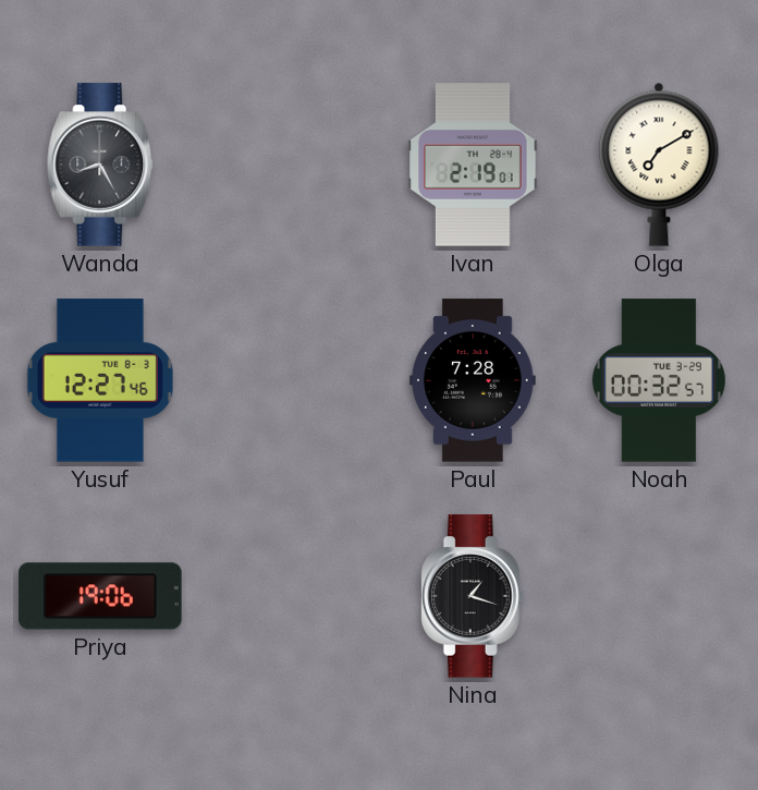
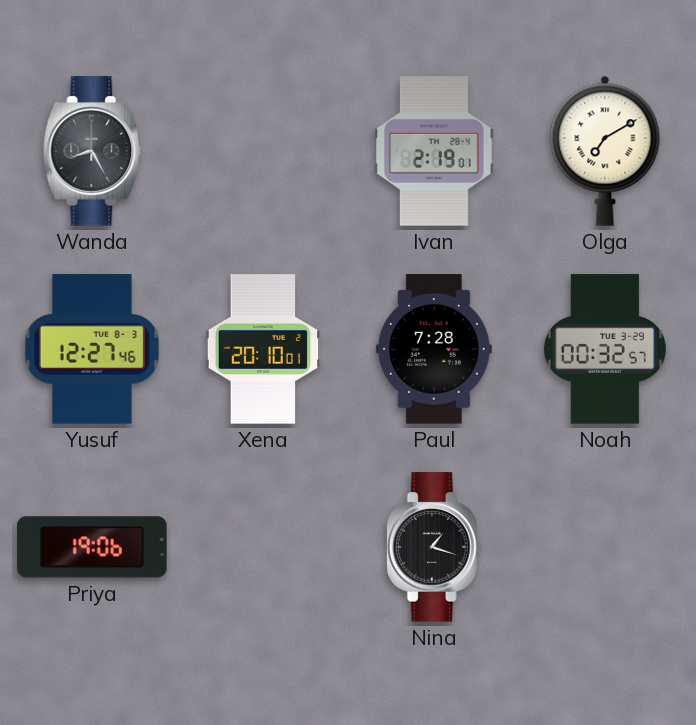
Xena: none -> 20:10 (263, 349)
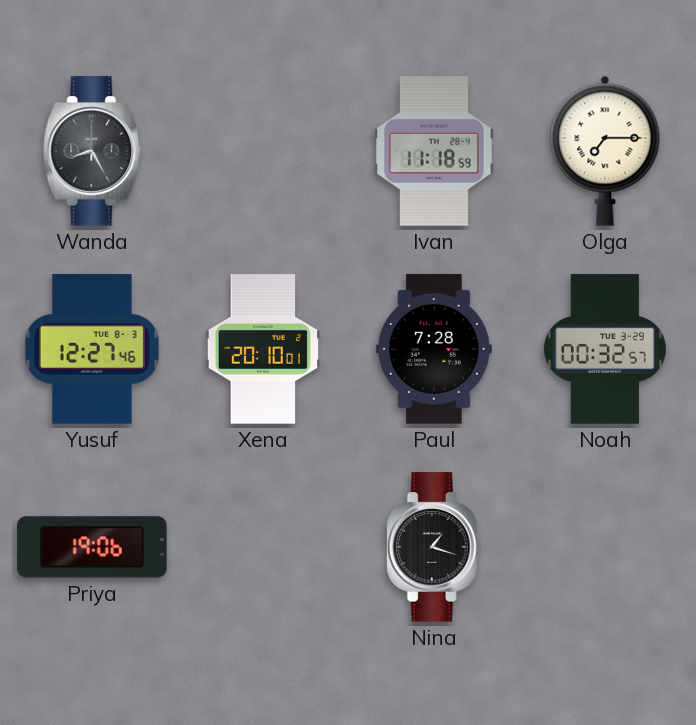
Ivan: 2:19 -> 11:18 (434, 151)
Olga: 7:10 -> 7:15 (605, 151)
